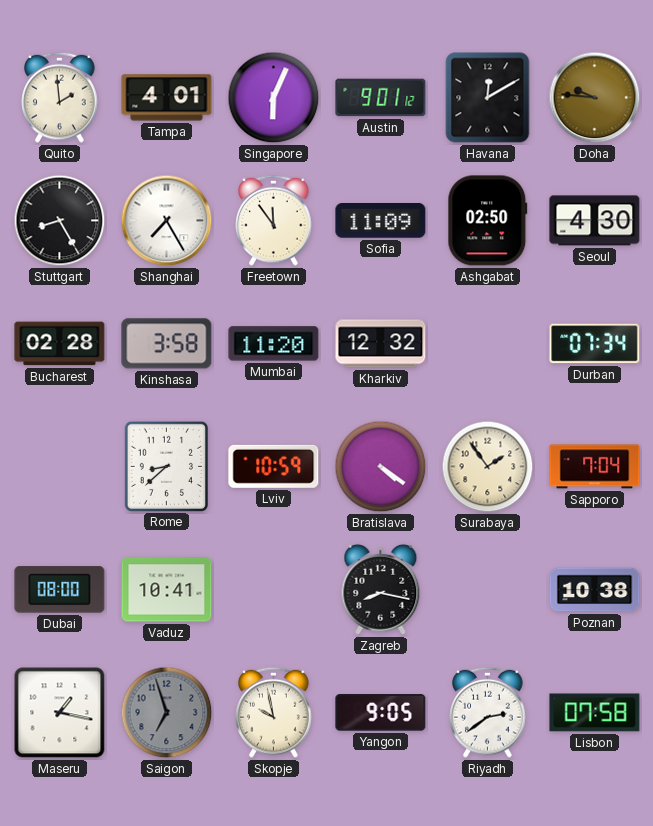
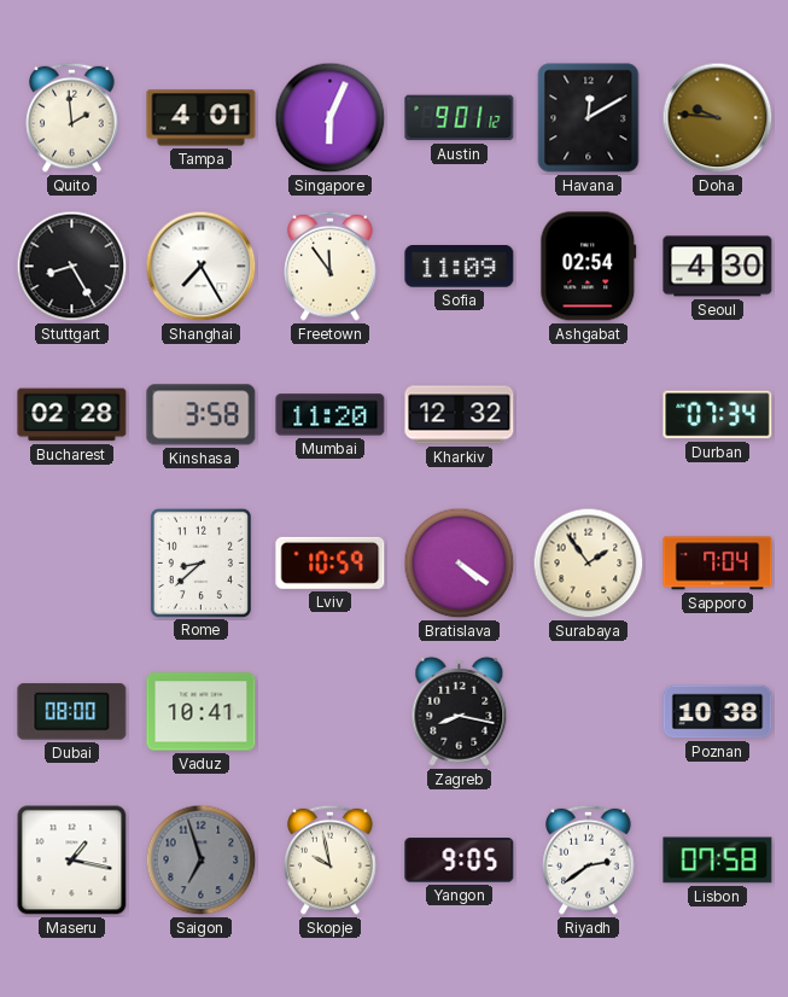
Ashgabat: 02:50 -> 02:54 (589, 267)
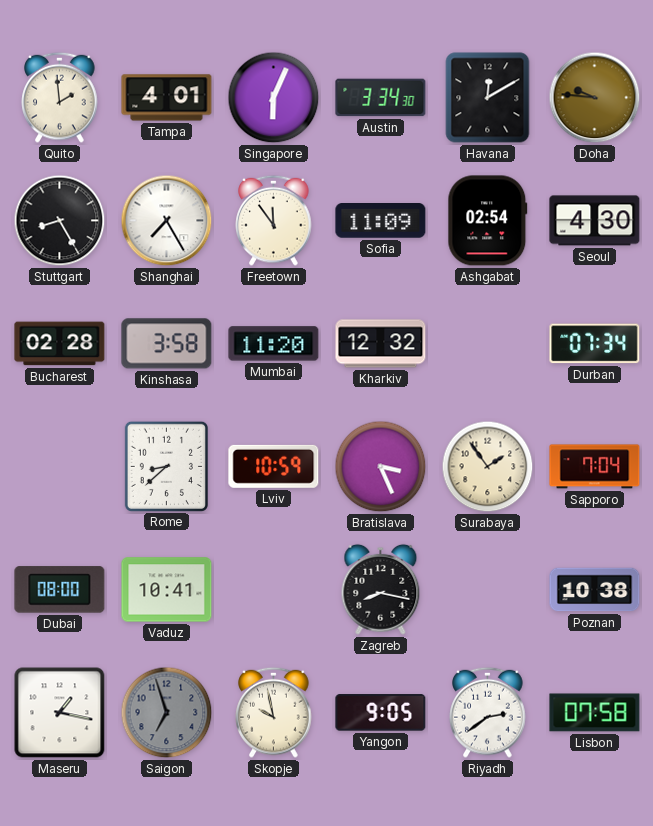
Austin: 9:01 -> 3:34 (381, 98)
Bratislava: 4:21 -> 3:26 (381, 467)
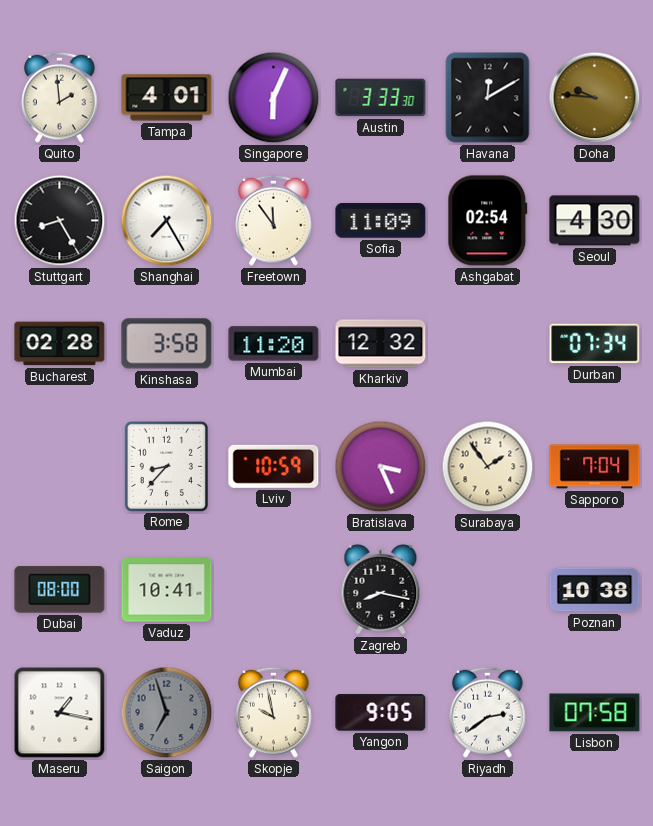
Austin: 3:34 -> 3:33 (381, 98)
Rome: 8:38 -> 8:37 (166, 466)
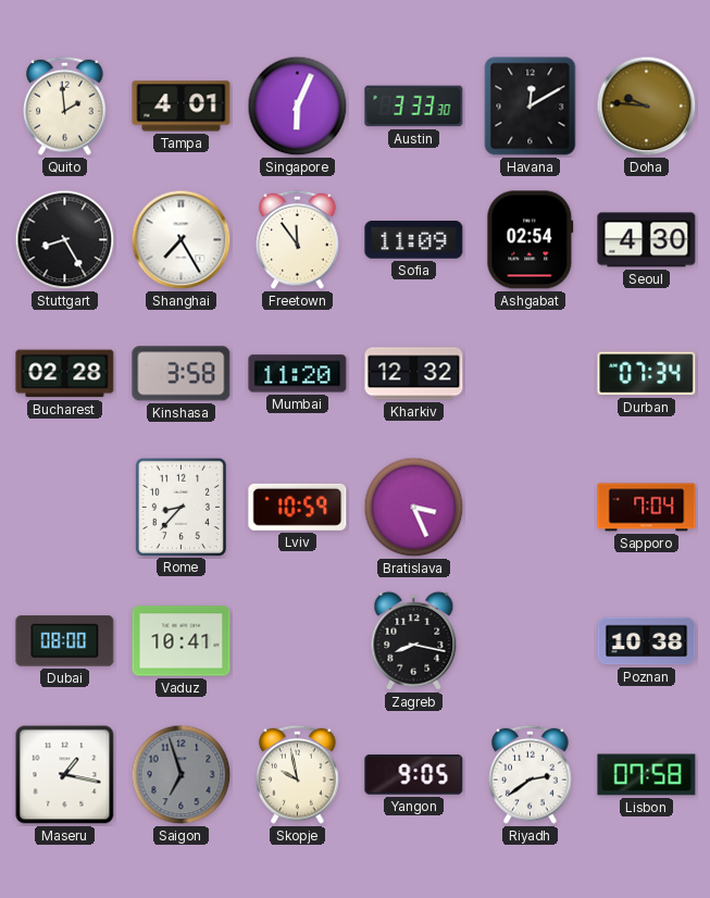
Surabaya: 1:54 -> none (488, 467)
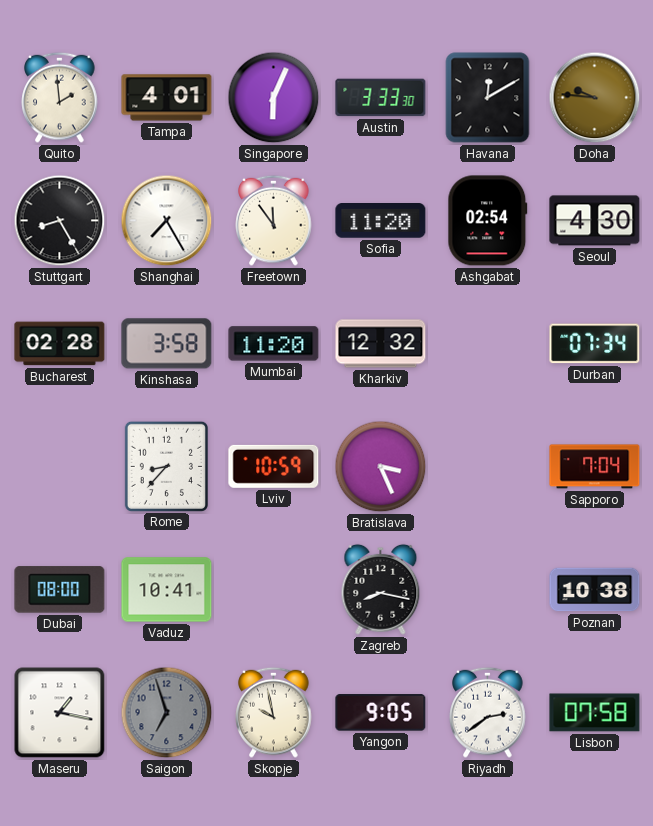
Sofia: 11:09 -> 11:20 (381, 221)
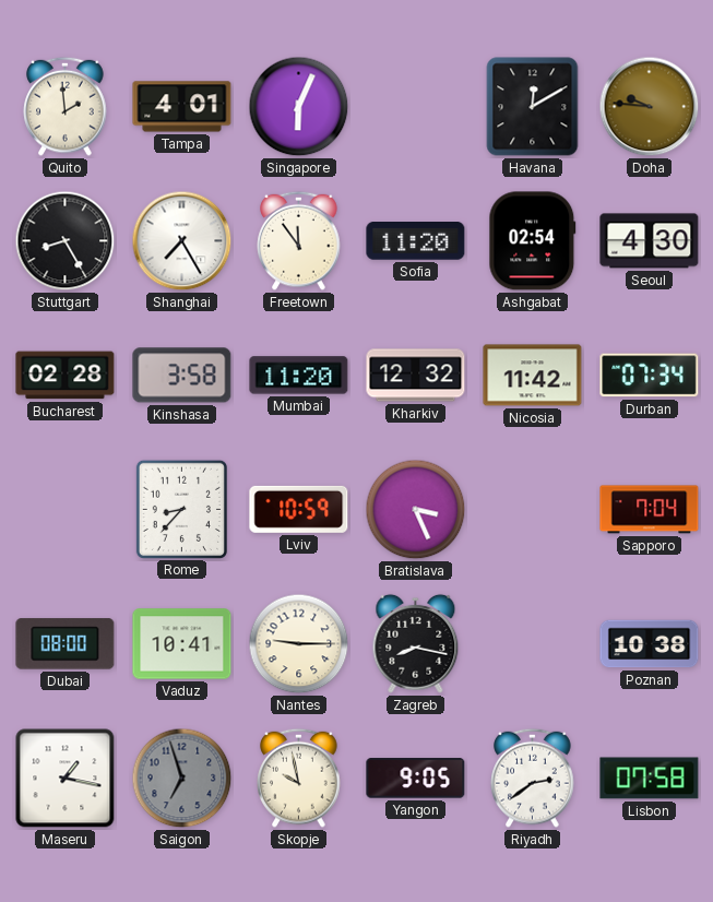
Austin: 3:33 -> none (381, 98)
Nicosia: none -> 11:42 (533, 376)
Nantes: none -> 9:15 (299, 644)
